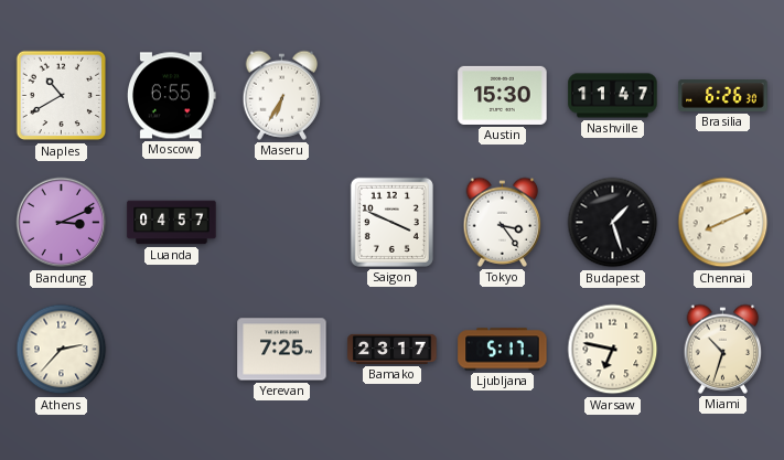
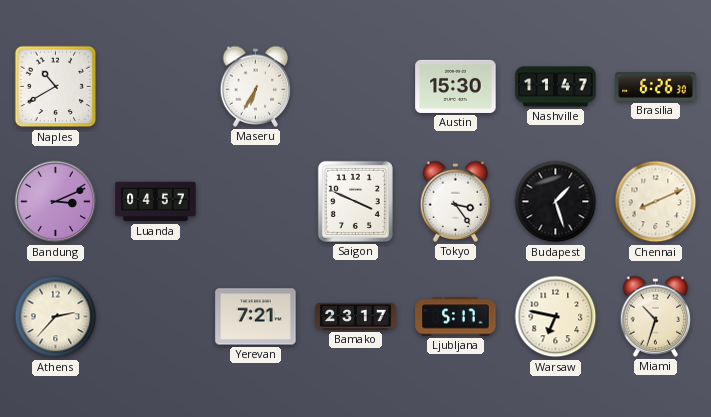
Moscow: 6:55 -> none (172, 96)
Yerevan: 7:25 -> 7:21 (256, 317)
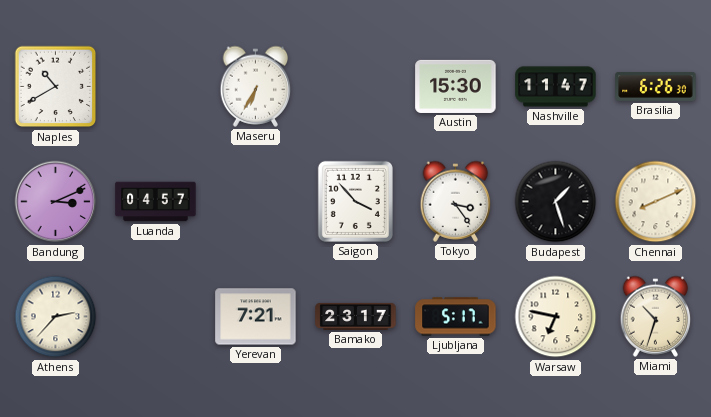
Saigon: 3:49 -> 3:53 (355, 201)
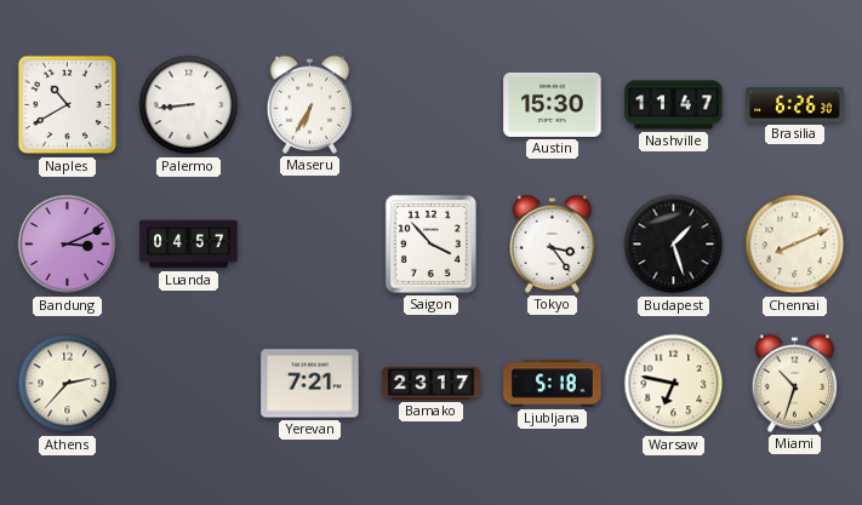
Palermo: none -> 8:44 (189, 105)
Ljubljana: 5:17 -> 5:18 (553, 384)
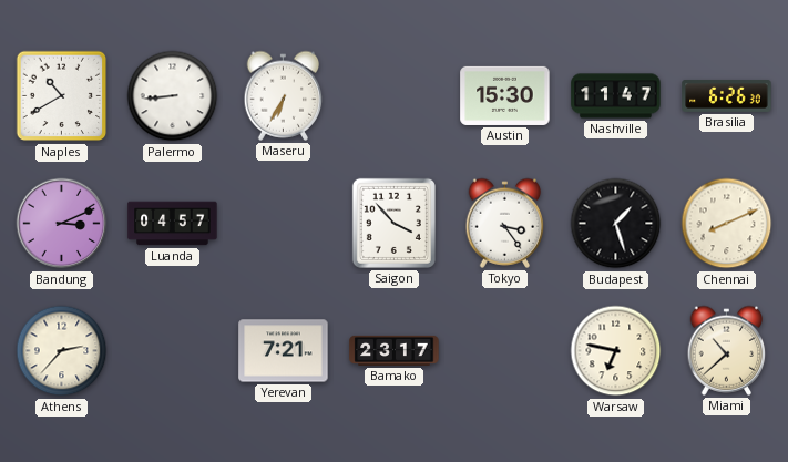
Ljubljana: 5:18 -> none (553, 384)
Miami: 10:33 -> 10:38 (727, 350)
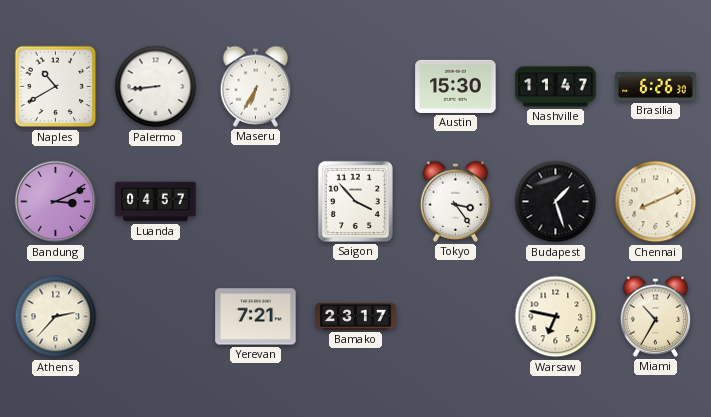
Miami: 10:38 -> 10:35 (656, 316)
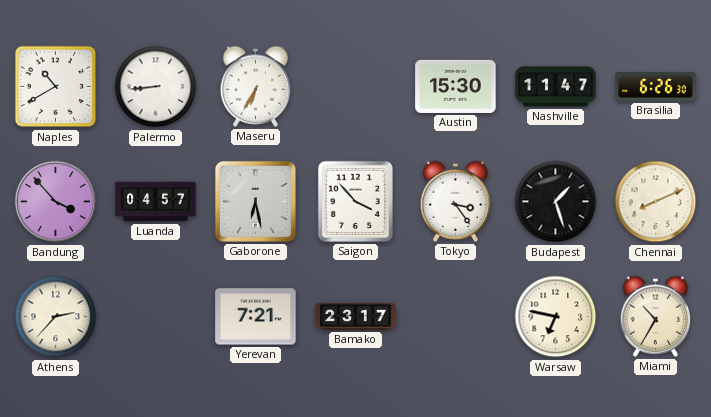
Bandung: 3:11 -> 3:53 (56, 202)
Gaborone: none -> 6:28 (255, 201)
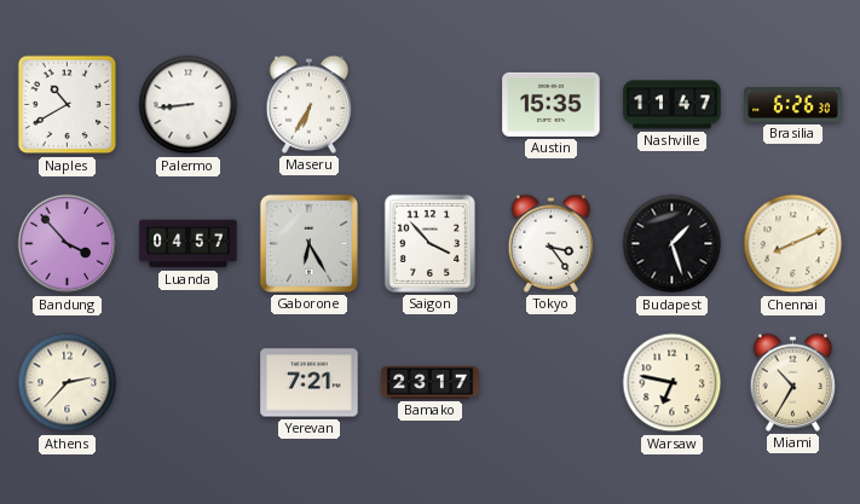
Austin: 15:30 -> 15:35 (552, 104)
Gaborone: 6:28 -> 6:25 (308, 243)
